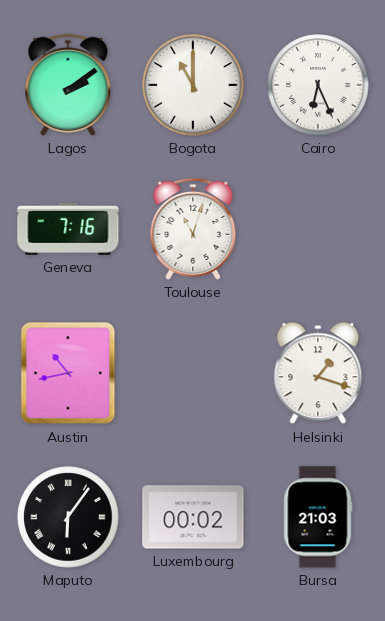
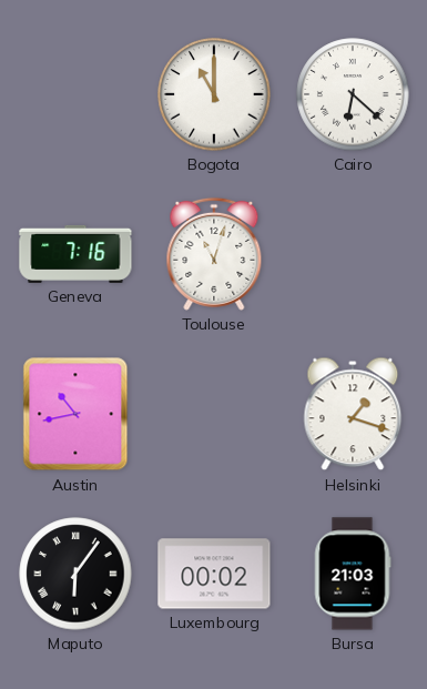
Lagos: 2:09 -> none (68, 85)
Cairo: 6:26 -> 6:22 (353, 94)
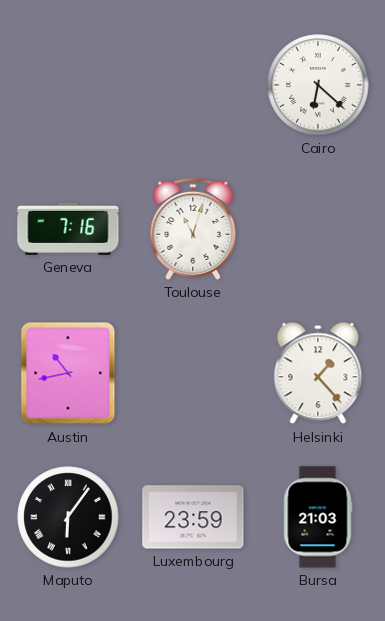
Bogota: 11:00 -> none (214, 94)
Helsinki: 1:18 -> 1:23 (318, 373)
Luxembourg: 00:02 -> 23:59 (193, 517)
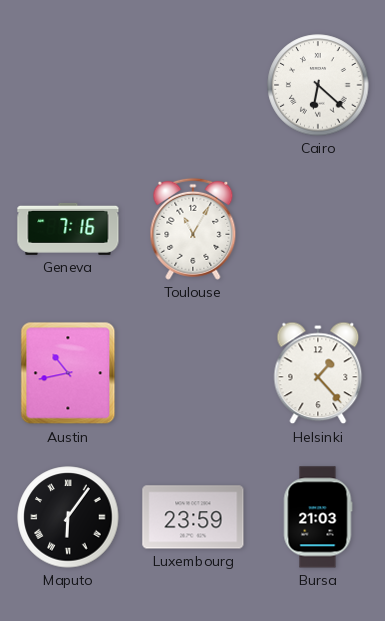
Toulouse: 11:03 -> 11:05 (193, 229)
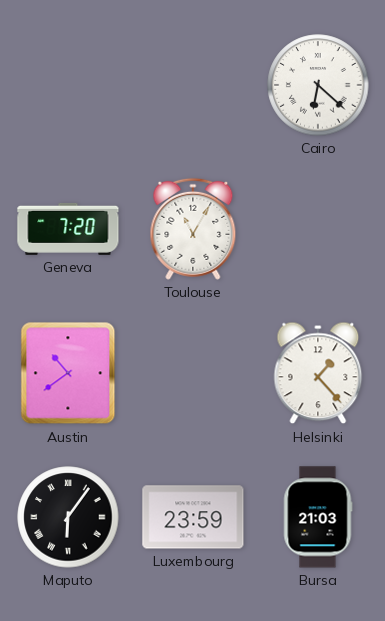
Geneva: 7:16 -> 7:20 (68, 229)
Austin: 10:43 -> 10:39 (68, 373)
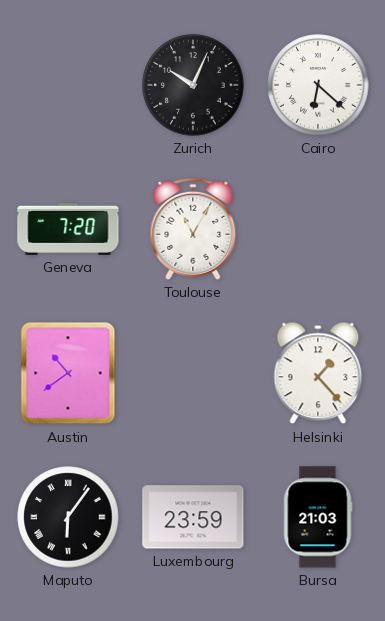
Zurich: none -> 10:04 (193, 85)
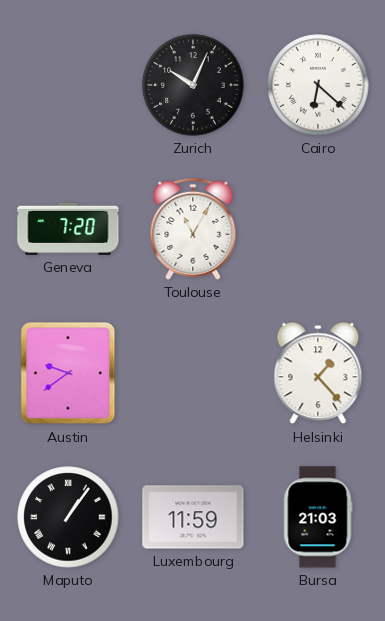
Austin: 10:39 -> 9:39 (68, 373)
Maputo: 6:06 -> 1:06 (68, 517)
Luxembourg: 23:59 -> 11:59 (193, 517)
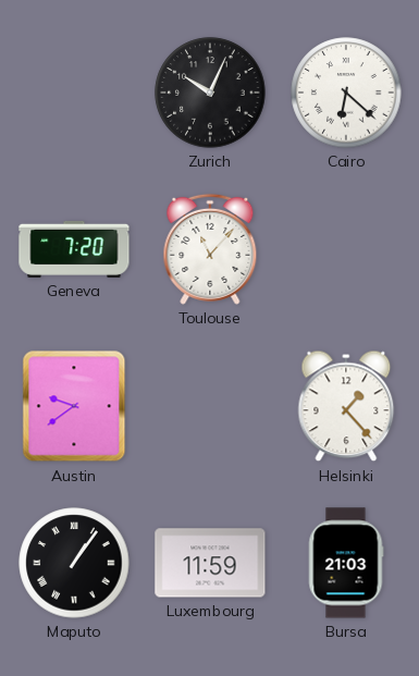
Toulouse: 11:05 -> 11:07 (210, 249)
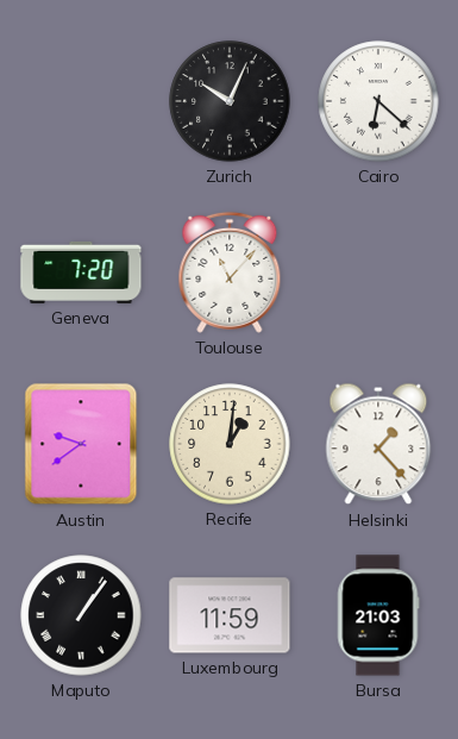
Recife: none -> 1:01 (230, 444)
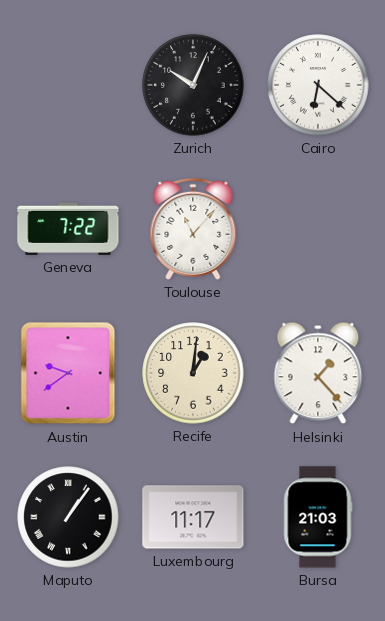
Geneva: 7:20 -> 7:22 (68, 229)
Luxembourg: 11:59 -> 11:17 (193, 517)
